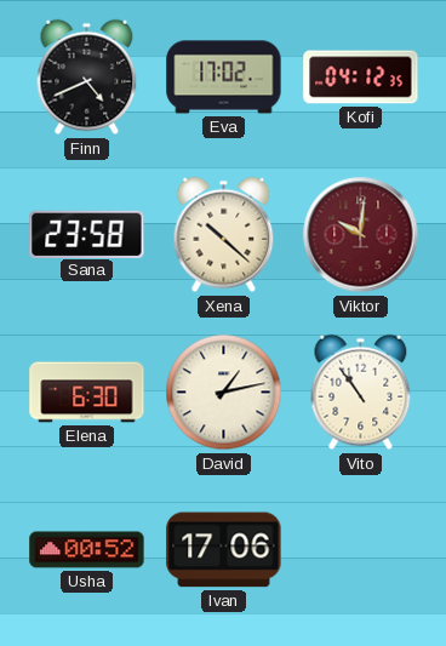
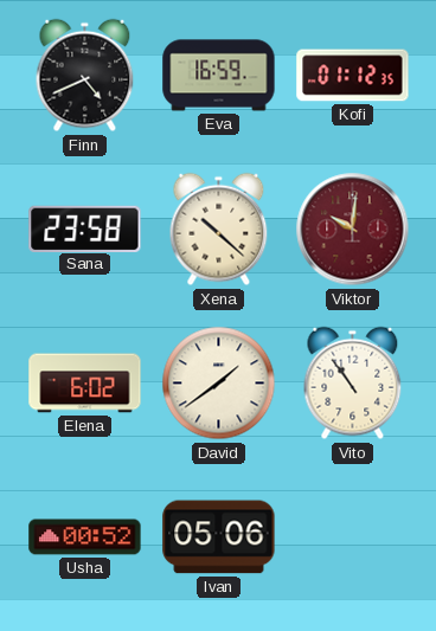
Eva: 17:02 -> 16:59 (219, 76)
Kofi: 04:12 -> 01:12 (353, 76)
Elena: 6:30 -> 6:02 (85, 384)
David: 1:13 -> 1:39 (219, 384)
Ivan: 17:06 -> 05:06 (219, 537)
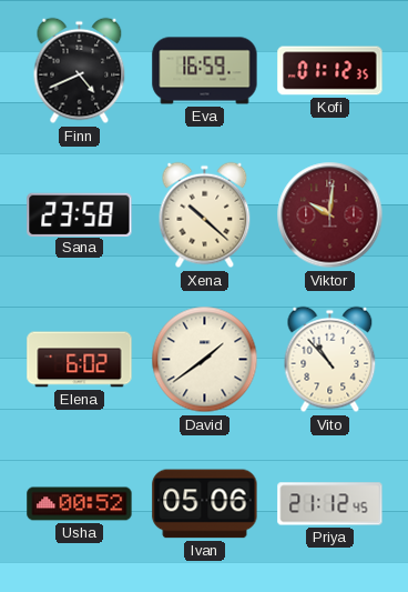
Vito: 10:54 -> 10:53 (330, 360)
Priya: none -> 21:12 (330, 504)
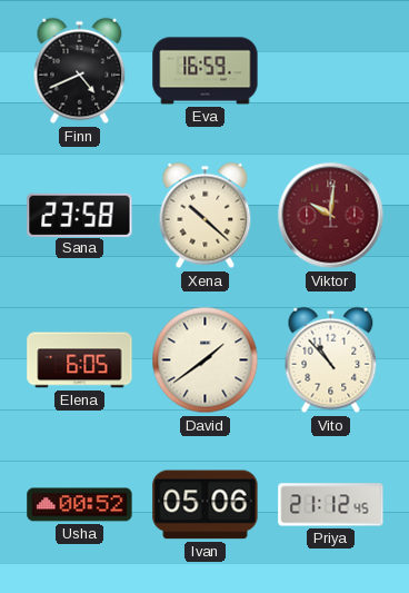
Kofi: 01:12 -> none (330, 71)
Elena: 6:02 -> 6:05 (80, 360)
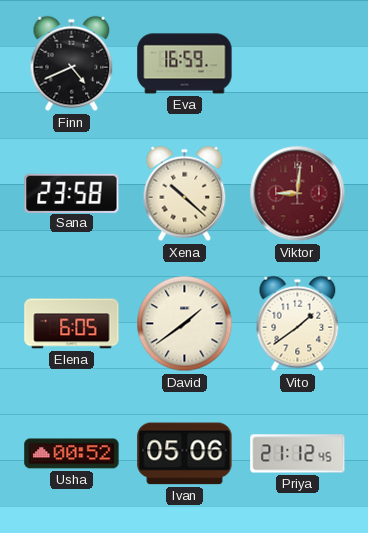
Viktor: 10:01 -> 9:01 (298, 194)
Vito: 10:53 -> 1:39 (298, 324)
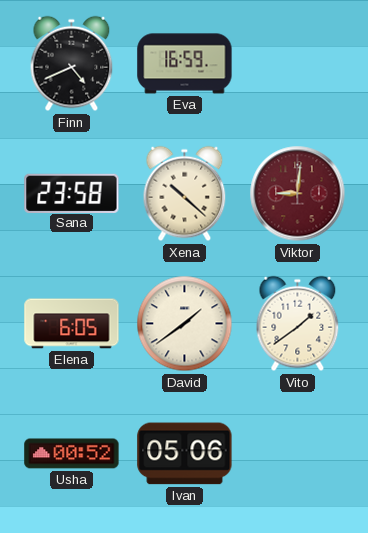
Priya: 21:12 -> none (298, 454)
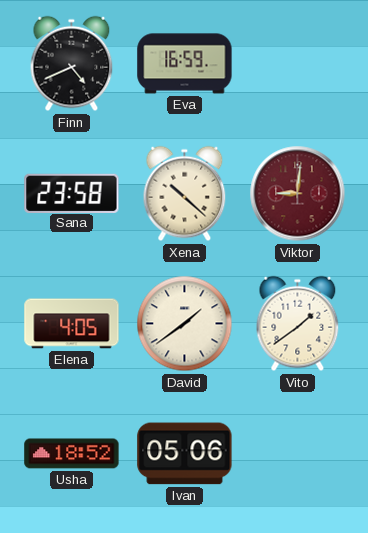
Elena: 6:05 -> 4:05 (72, 324)
Usha: 00:52 -> 18:52 (72, 454)
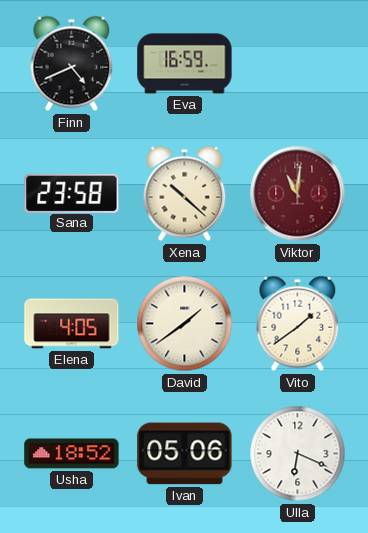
Viktor: 9:01 -> 11:01 (298, 194)
Ulla: none -> 6:19 (298, 454)
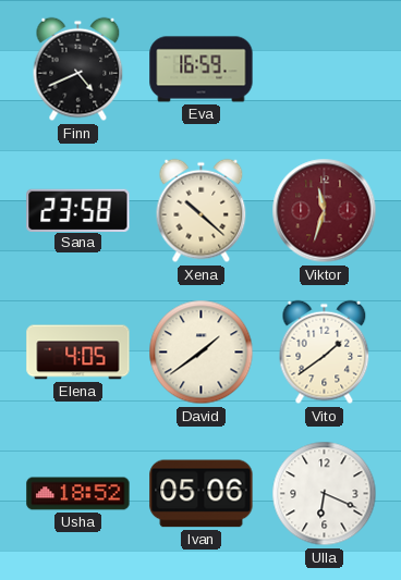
Viktor: 11:01 -> 11:33 (325, 211)
